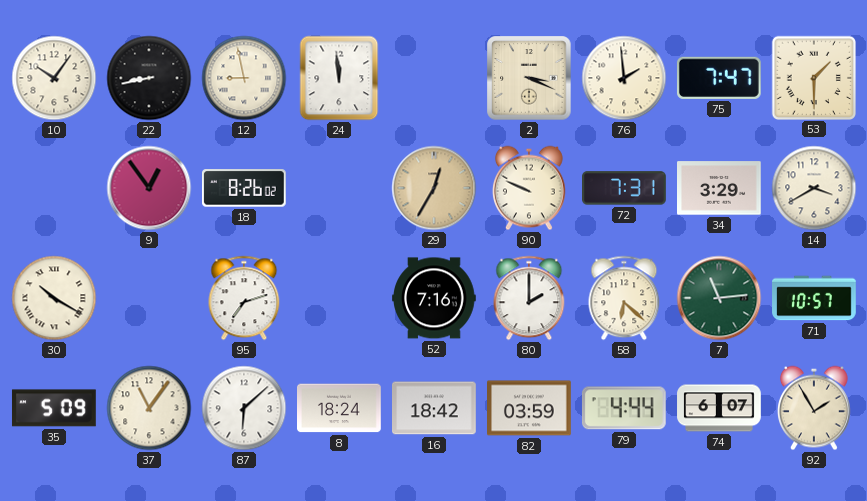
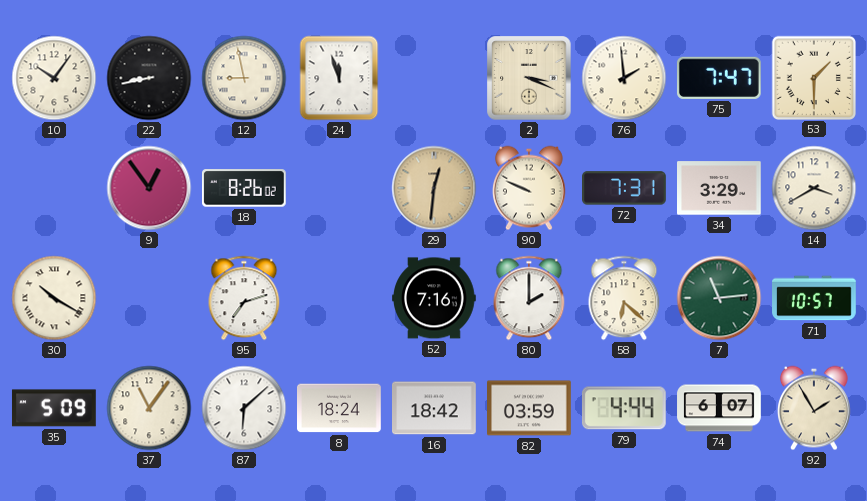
24: 11:59 -> 11:57 (339, 78)
29: 12:35 -> 12:31 (434, 188)
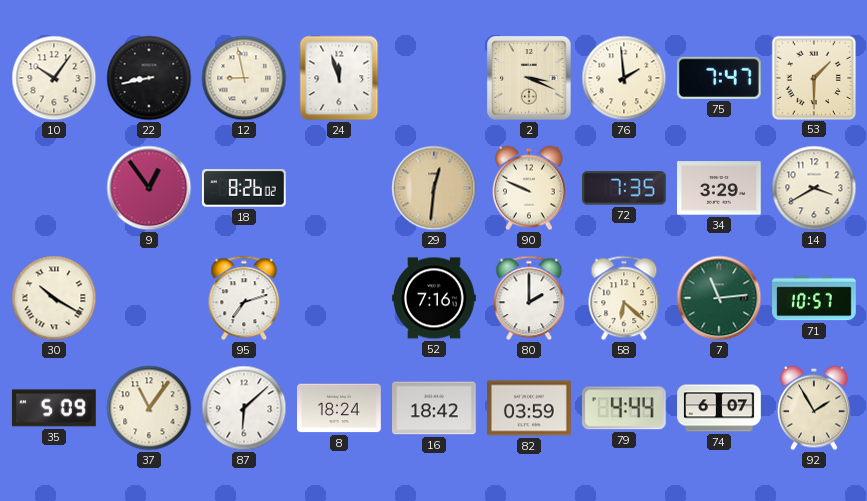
72: 7:31 -> 7:35 (625, 188)
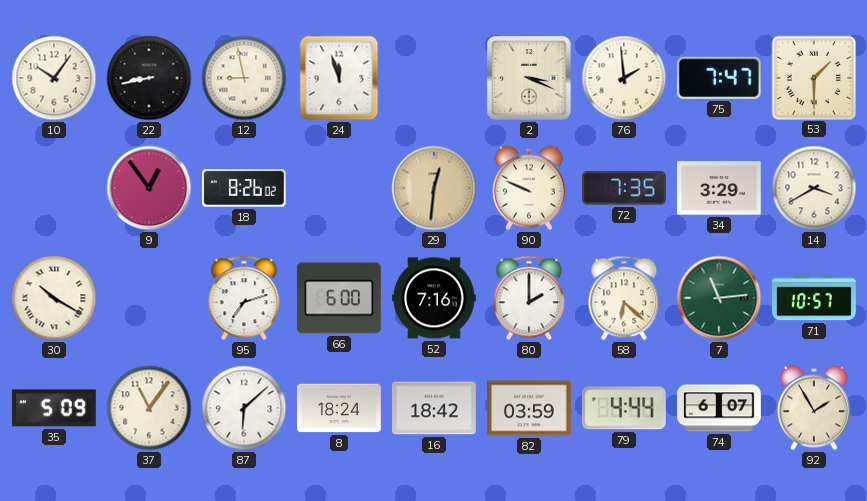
66: none -> 6:00 (339, 298)
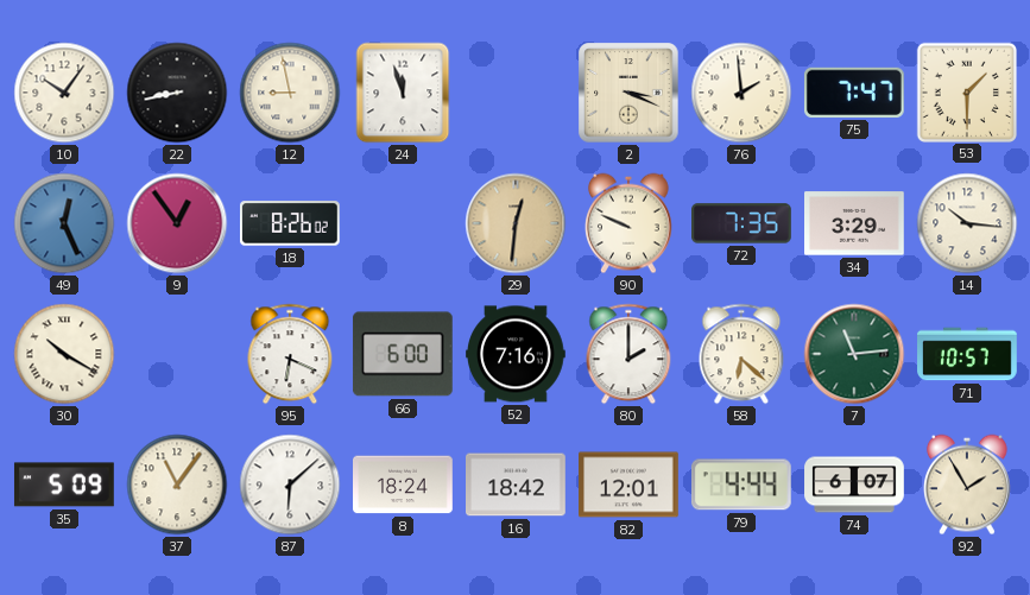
49: none -> 12:26 (64, 223)
14: 3:40 -> 10:16 (967, 223)
95: 7:12 -> 6:19 (290, 354)
82: 03:59 -> 12:01 (630, 485)
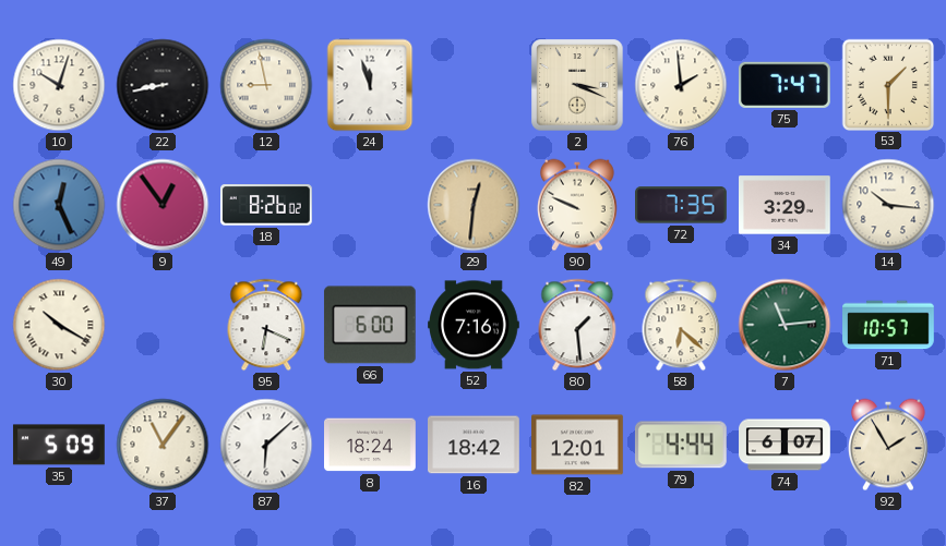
10: 10:06 -> 10:03 (59, 85)
80: 2:00 -> 1:29 (577, 325)
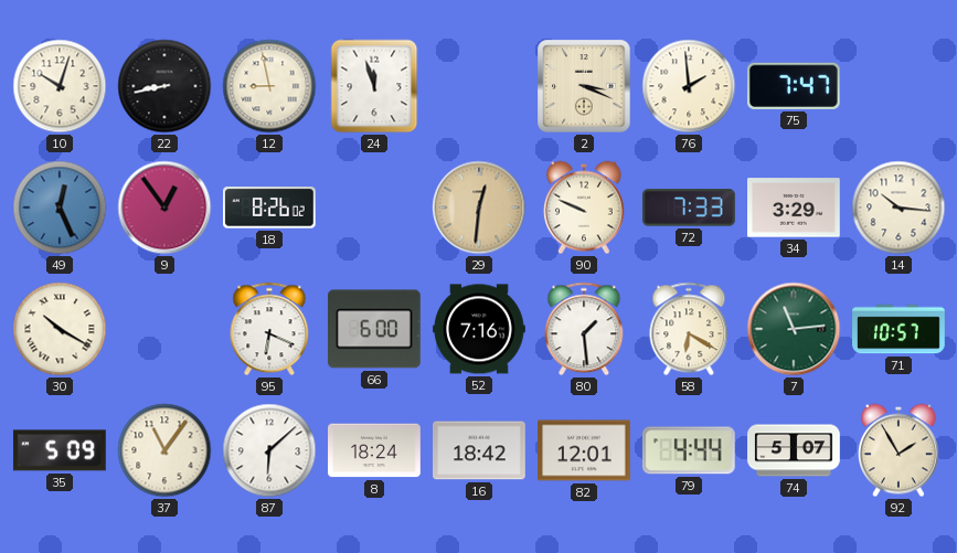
53: 1:30 -> none (887, 84)
72: 7:35 -> 7:33 (690, 208)
58: 6:22 -> 6:20 (689, 329)
74: 6:07 -> 5:07 (794, 450)
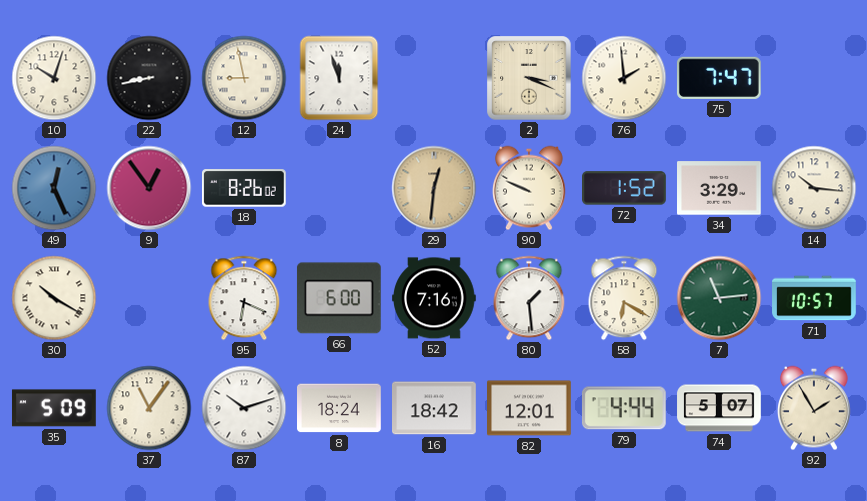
72: 7:33 -> 1:52 (625, 188)
87: 6:08 -> 10:12 (244, 408)
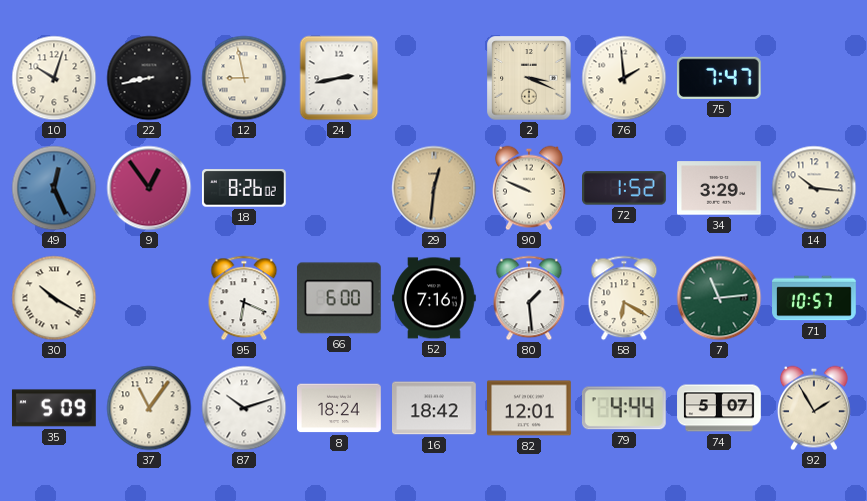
24: 11:57 -> 2:43 (339, 78)
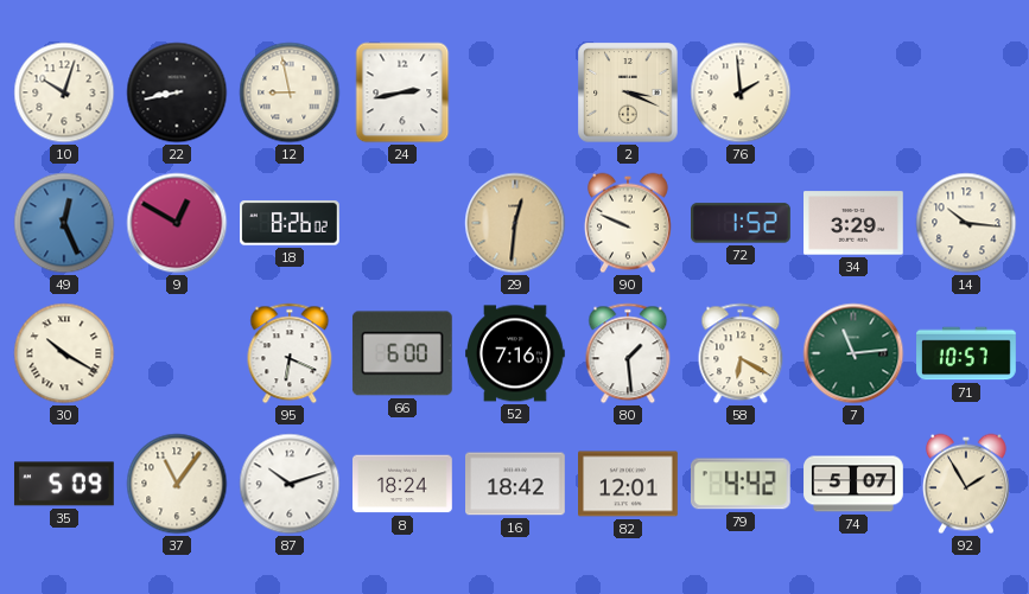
75: 7:47 -> none (719, 78)
9: 12:54 -> 12:50 (177, 223)
79: 4:44 -> 4:42 (741, 484)
